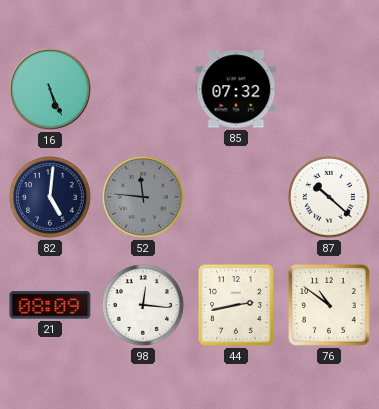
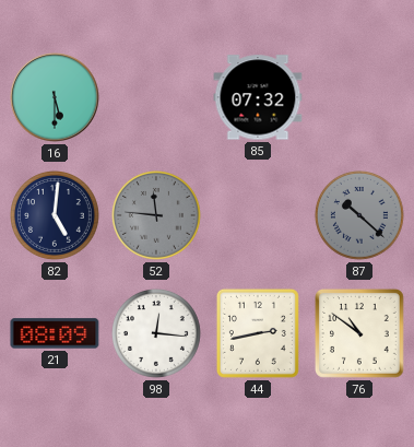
16: 5:26 -> 5:30 (55, 97)
87 dial: white -> grey (360, 216)
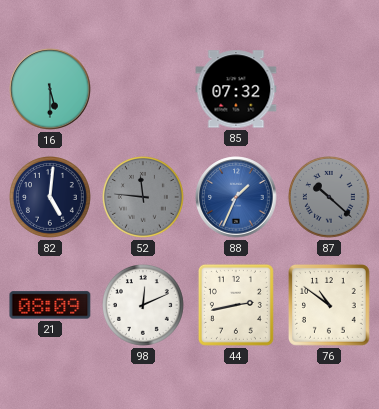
88: none -> 1:34 (236, 197)
98: 12:16 -> 12:11 (144, 306)
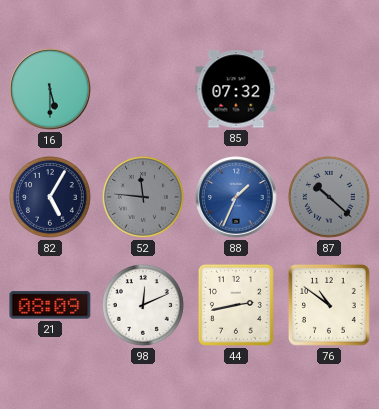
82: 5:01 -> 5:05 (51, 198)
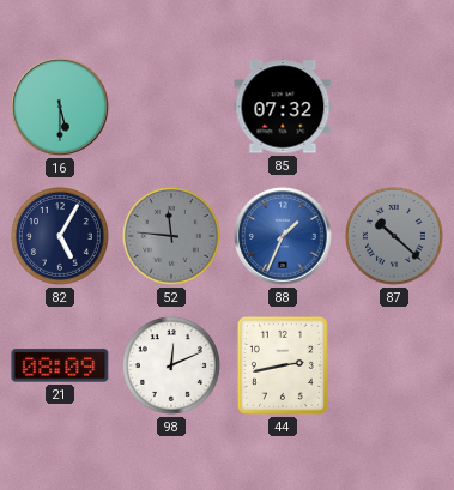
76: 10:51 -> none (330, 306)
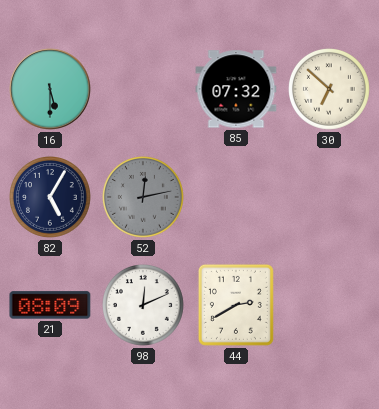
30: none -> 6:52 (330, 90)
52: 11:46 -> 12:13 (144, 198)
88: 1:34 -> none (283, 236)
87: 10:22 -> none (395, 237)
44: 2:43 -> 2:40 (236, 305)
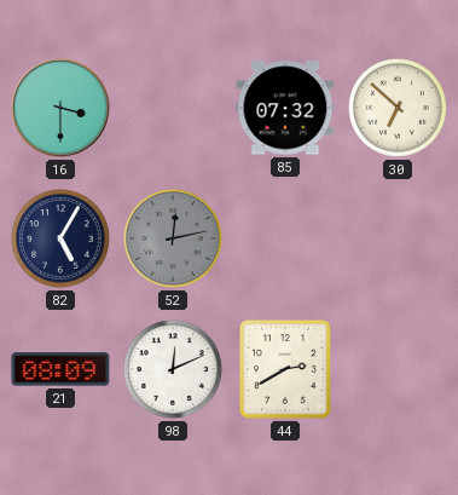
16: 5:30 -> 3:30 (60, 108)
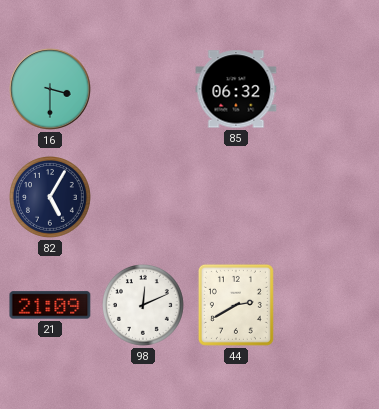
85: 07:32 -> 06:32 (236, 89)
30: 6:52 -> none (399, 109)
52: 12:13 -> none (174, 240)
21: 08:09 -> 21:09 (50, 305)
